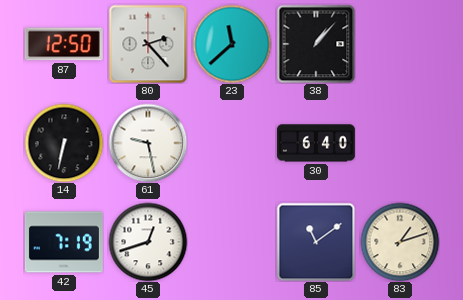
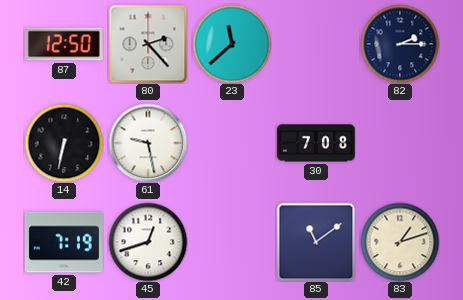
38: 1:07 -> none (316, 44)
82: none -> 2:15 (400, 44)
30: 6:40 -> 7:08 (316, 143)
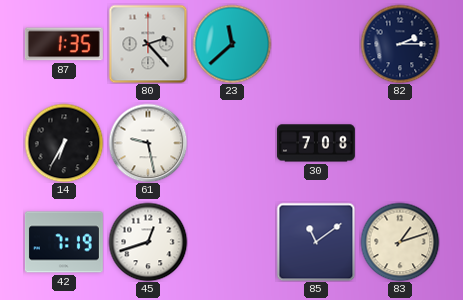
87: 12:50 -> 1:35 (64, 44)
14: 6:32 -> 6:35 (64, 143)
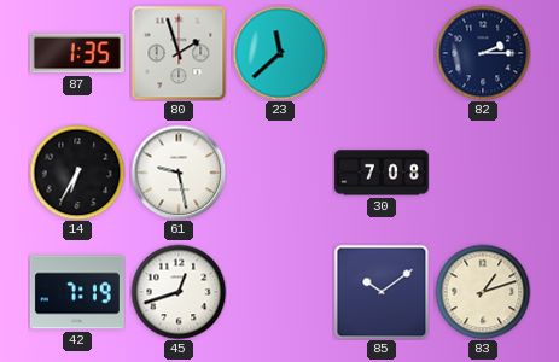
80: 2:23 -> 1:57 (179, 53)
85: 11:09 -> 10:09 (382, 292)
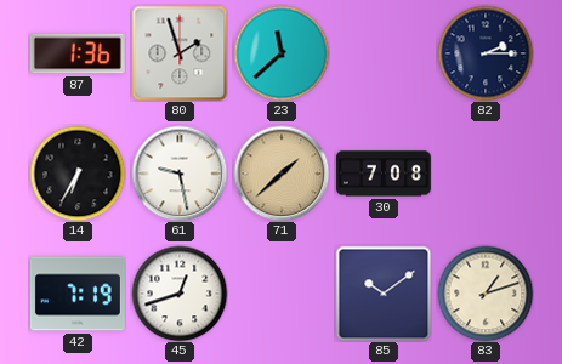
87: 1:35 -> 1:36 (78, 53)
71: none -> 1:38 (282, 174)
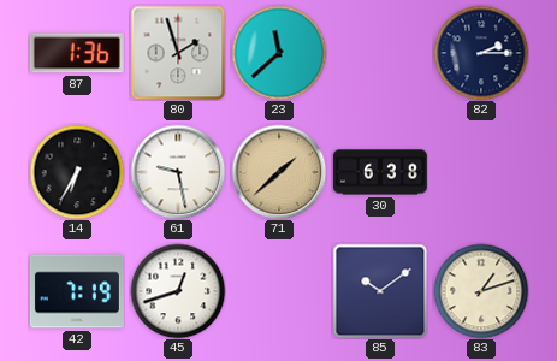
30: 7:08 -> 6:38 (380, 172)
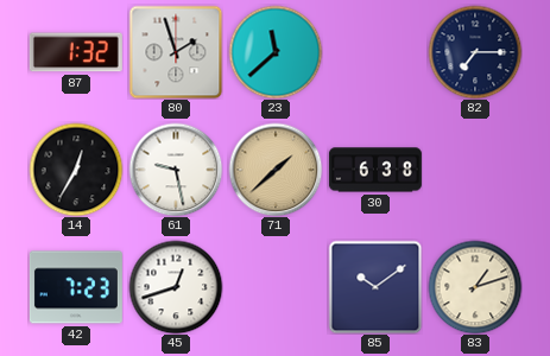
87: 1:36 -> 1:32 (76, 52)
82: 2:15 -> 7:15 (475, 52)
14: 6:35 -> 12:35 (76, 170)
42: 7:19 -> 7:23 (76, 287)
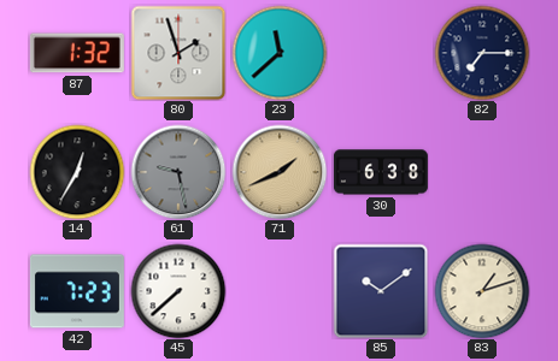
61 dial: white -> grey (178, 172)
71: 1:38 -> 1:41 (280, 172)
45: 12:42 -> 7:38 (178, 291)
